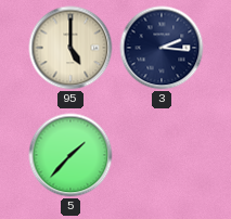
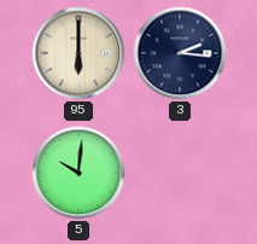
95: 5:00 -> 6:00 (78, 53)
5: 1:37 -> 10:01 (78, 173)
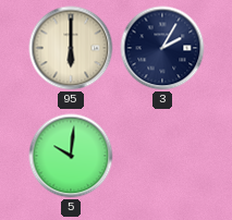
3: 2:16 -> 2:05 (162, 48)
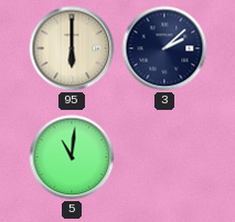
3: 2:05 -> 2:08 (164, 48)
5: 10:01 -> 11:01 (72, 157)
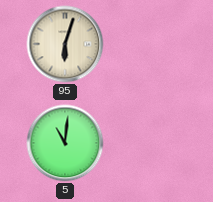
95: 6:00 -> 6:03 (65, 44)
3: 2:08 -> none (164, 48)
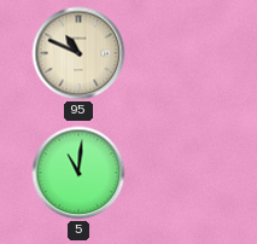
95: 6:03 -> 10:49 (78, 53)
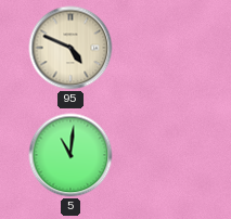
95: 10:49 -> 4:49 (70, 48)
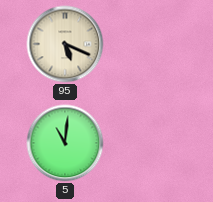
95: 4:49 -> 5:19 (65, 44)
